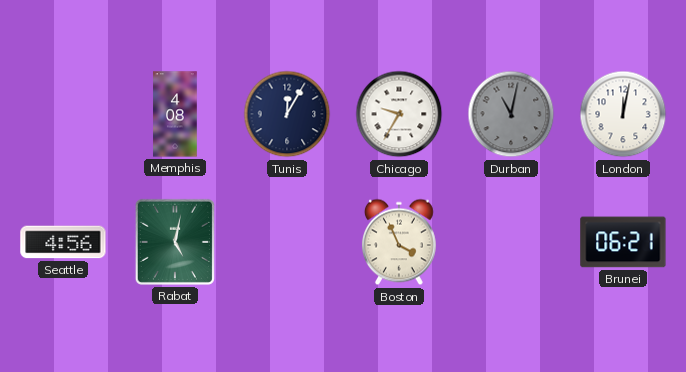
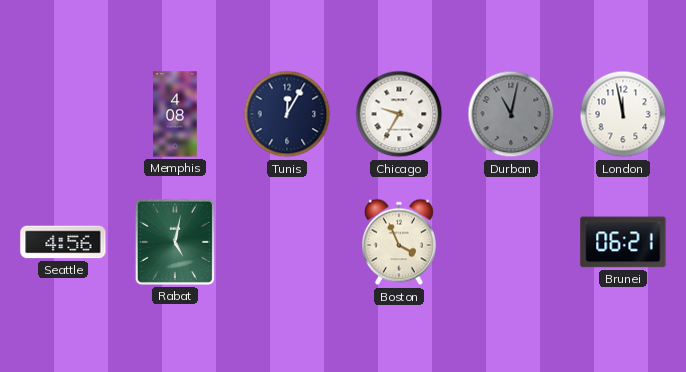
London: 12:02 -> 11:58 (623, 114)
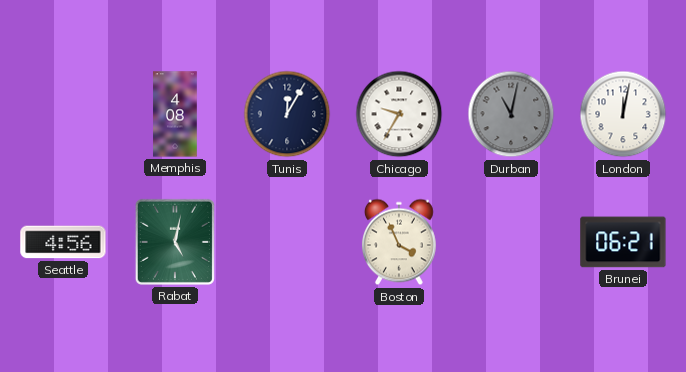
London: 11:58 -> 12:02 (623, 114)
